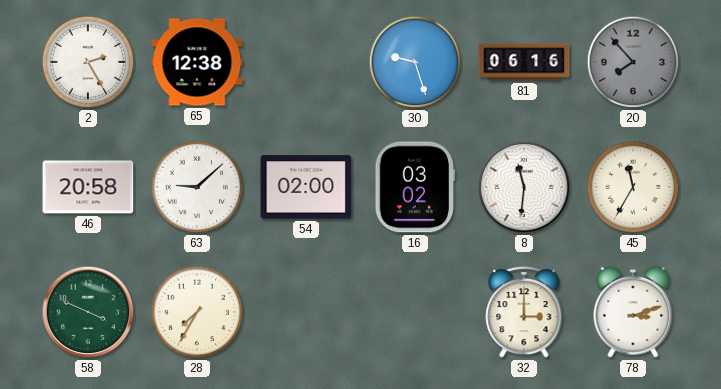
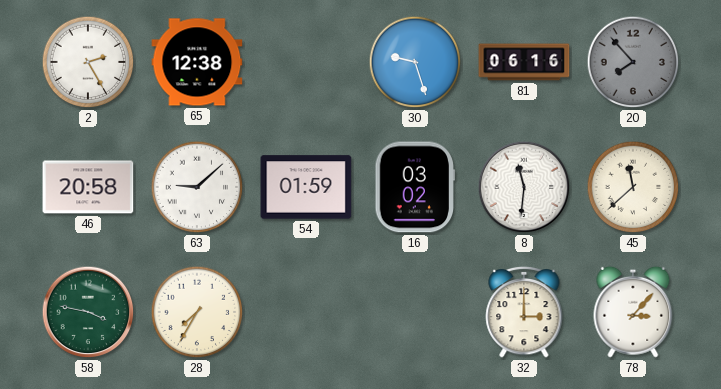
54: 02:00 -> 01:59 (306, 187)
45: 11:35 -> 11:38 (633, 187)
58: 3:49 -> 3:47 (88, 312)
78: 3:12 -> 3:07 (633, 312)
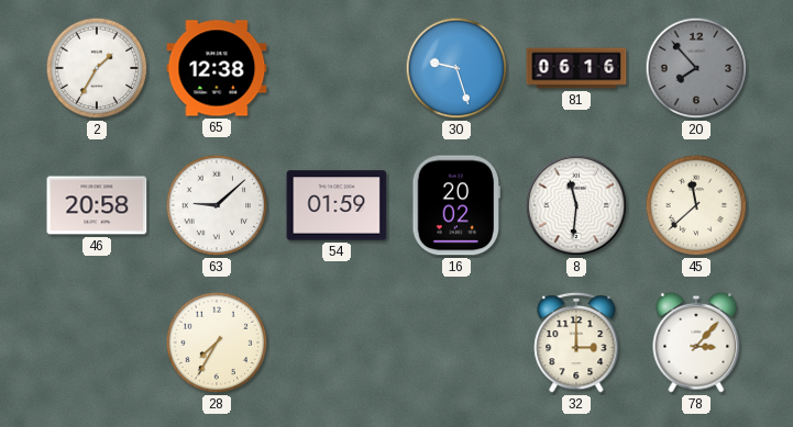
2: 2:25 -> 1:35 (97, 68)
16: 03:02 -> 20:02 (456, 205)
58: 3:47 -> none (88, 312)
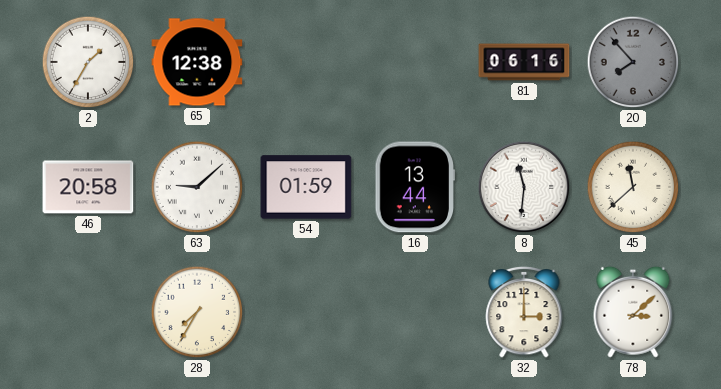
30: 9:27 -> none (456, 68)
16: 20:02 -> 13:44 (415, 187)
78: 3:07 -> 3:08 (633, 312)
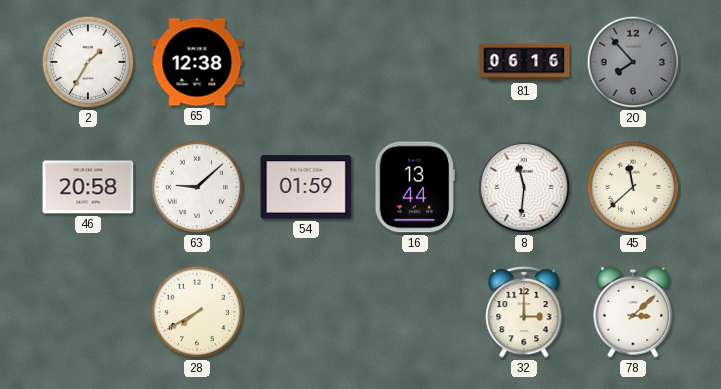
28: 7:35 -> 7:40 (197, 312)
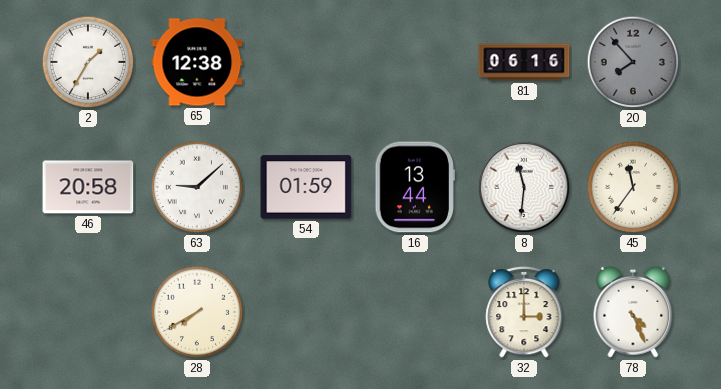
45: 11:38 -> 11:36 (633, 187)
78: 3:08 -> 4:26 (633, 312)
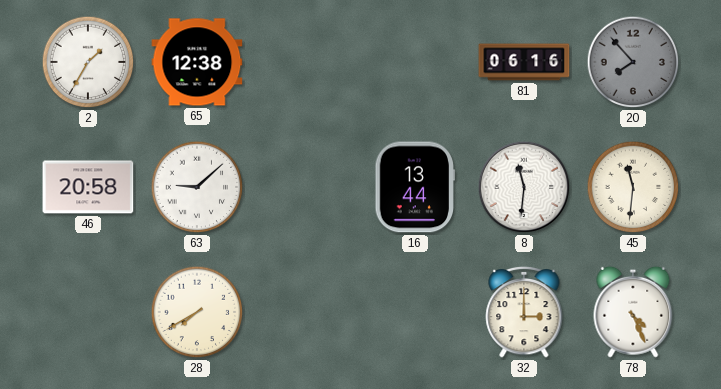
54: 01:59 -> none (306, 187)
45: 11:36 -> 11:31 (633, 187)
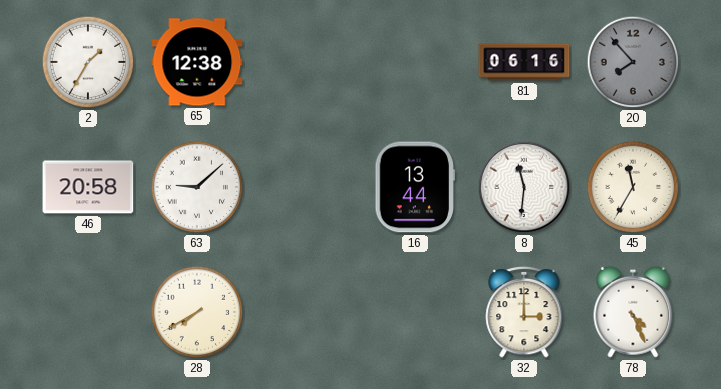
45: 11:31 -> 11:35 (633, 187)
